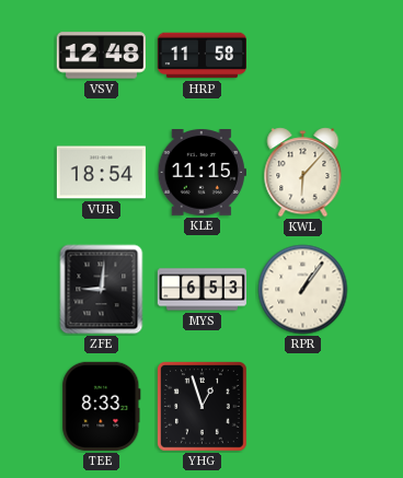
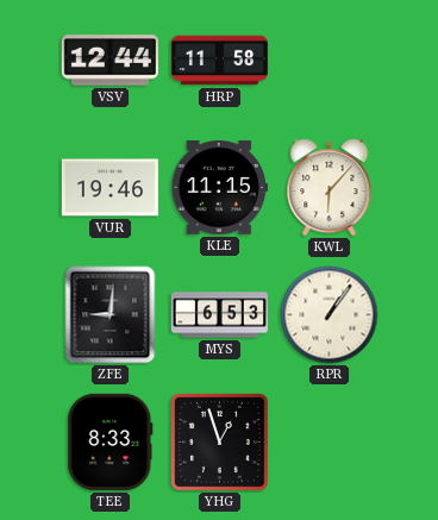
VSV: 12:48 -> 12:44 (109, 61)
VUR: 18:54 -> 19:46 (109, 188)
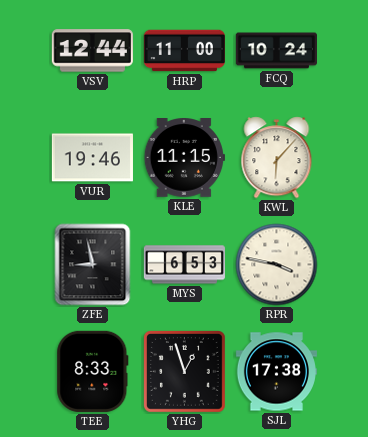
HRP: 11:58 -> 11:00 (184, 51)
FCQ: none -> 10:24 (276, 51)
ZFE: 9:01 -> 8:58 (93, 265)
RPR: 1:06 -> 3:47 (277, 265)
SJL: none -> 17:38 (276, 372)
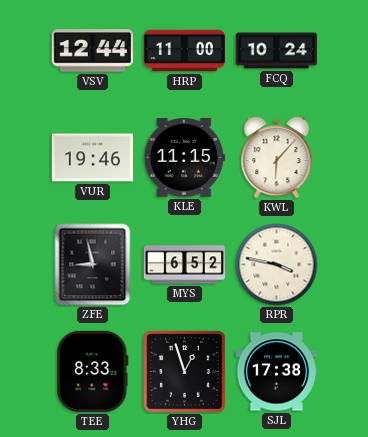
MYS: 6:53 -> 6:52 (184, 265)
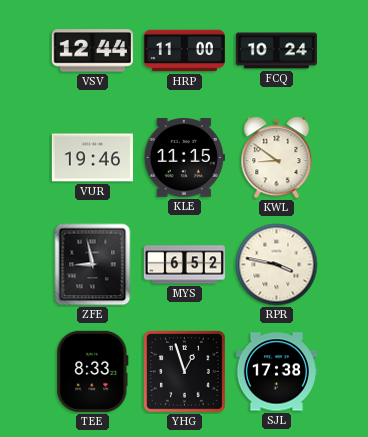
KWL: 6:07 -> 8:51 (277, 158)
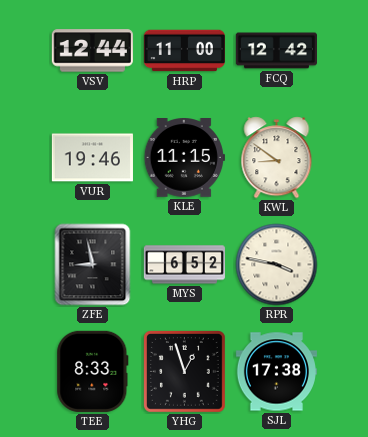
FCQ: 10:24 -> 12:42 (276, 51)
